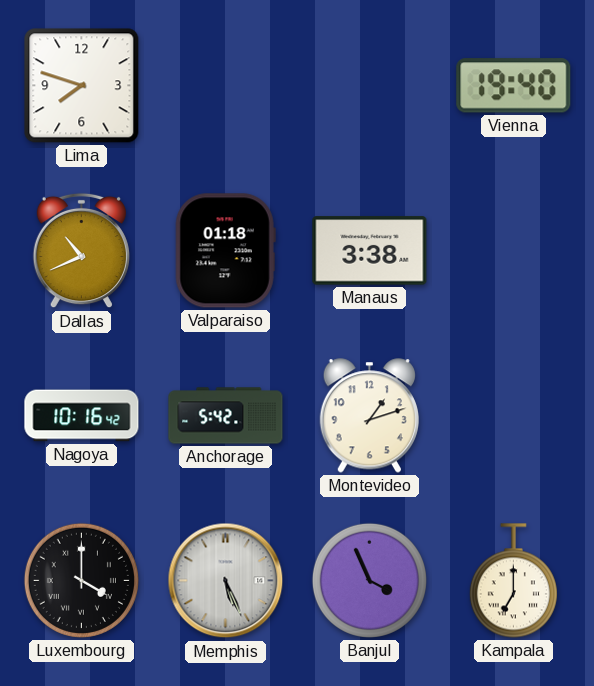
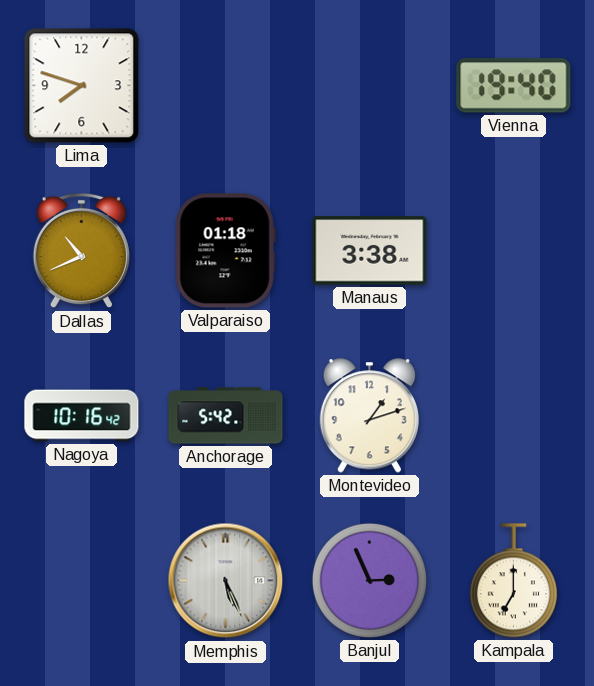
Luxembourg: 4:00 -> none (81, 580)
Banjul: 3:56 -> 2:56 (369, 580)
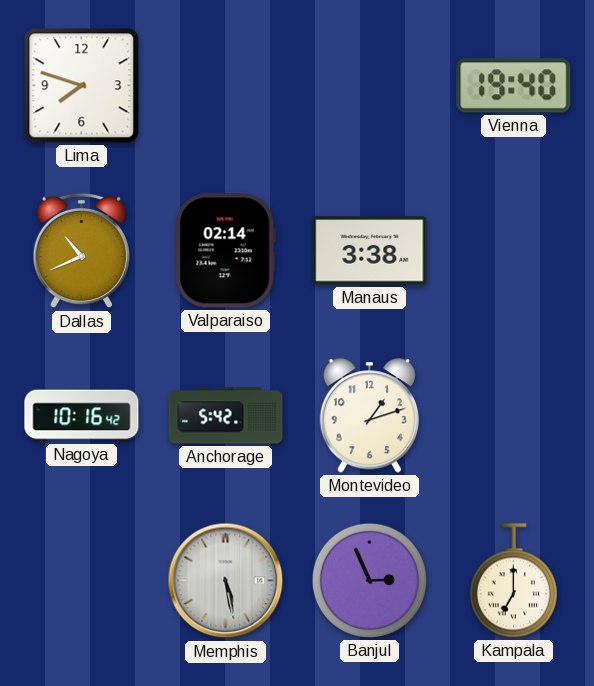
Valparaiso: 01:18 -> 02:14 (225, 251)
Memphis: 5:26 -> 5:28 (226, 581)
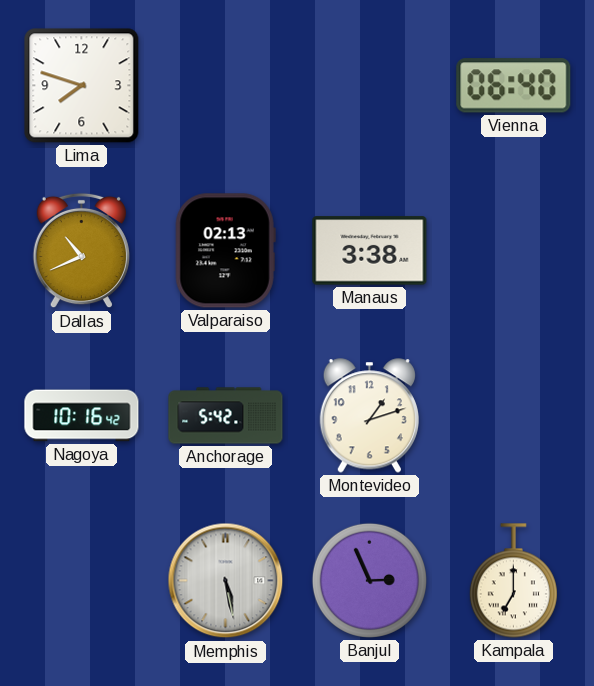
Vienna: 19:40 -> 06:40 (514, 86)
Valparaiso: 02:14 -> 02:13 (225, 251)
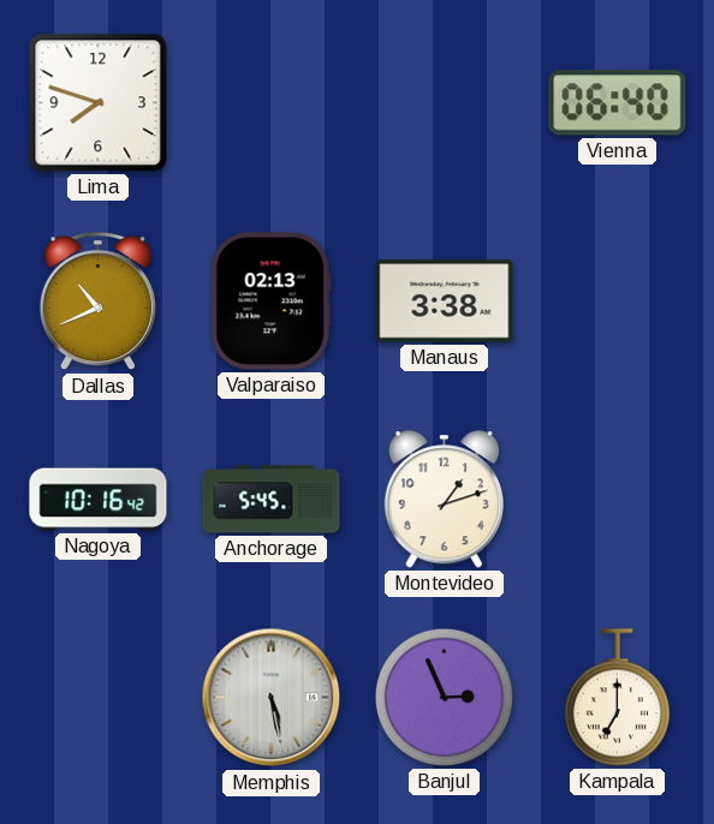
Anchorage: 5:42 -> 5:45 (272, 500)
